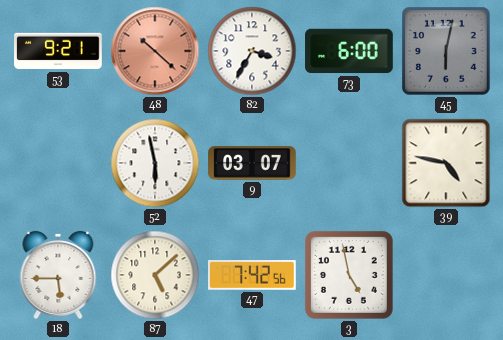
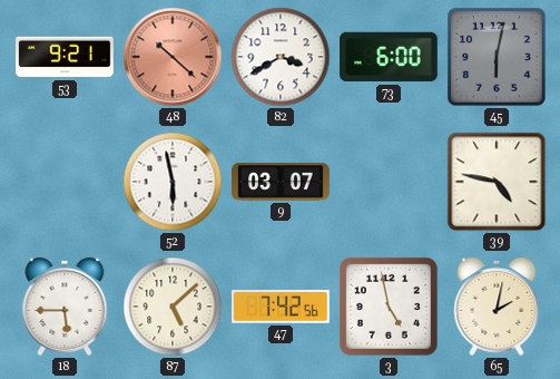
82: 3:35 -> 3:40 (281, 57)
65: none -> 2:02 (497, 307)
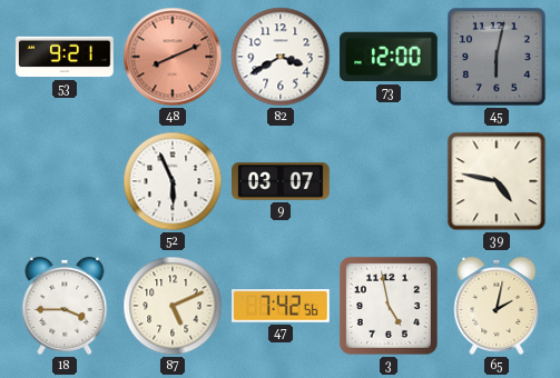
48: 10:22 -> 8:11 (173, 57)
73: 6:00 -> 12:00 (389, 57)
52: 5:58 -> 5:56 (173, 181)
18: 5:45 -> 3:45 (65, 306)
87: 5:08 -> 5:11 (173, 306)
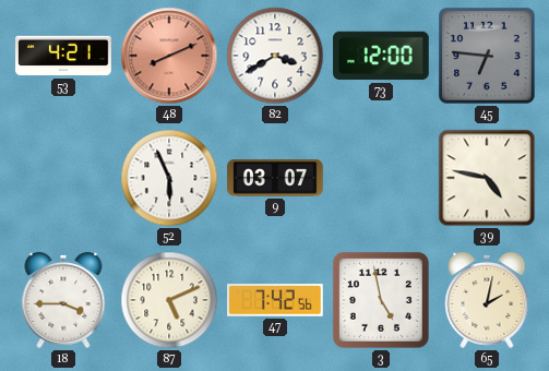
53: 9:21 -> 4:21 (63, 56)
45: 6:02 -> 6:46 (487, 56)
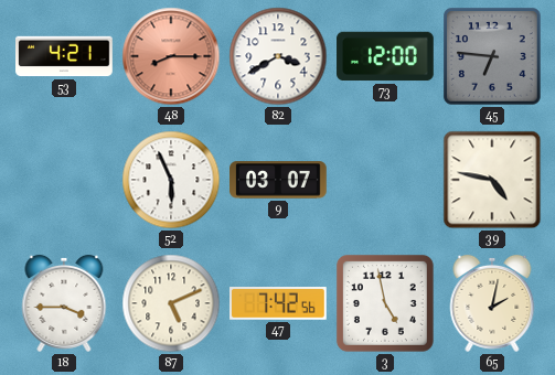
48: 8:11 -> 8:15 (171, 56)
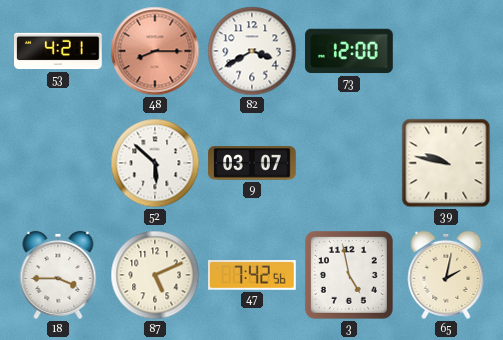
45: 6:46 -> none (492, 56)
52: 5:56 -> 5:52 (155, 163)
39: 4:47 -> 9:47 (446, 163)
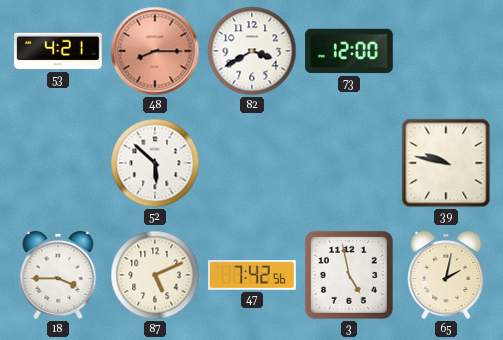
9: 03:07 -> none (252, 163)
